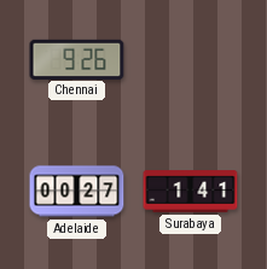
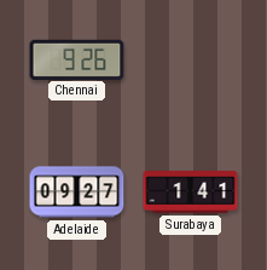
Adelaide: 00:27 -> 09:27 (77, 193)
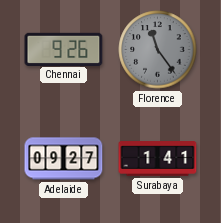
Florence: none -> 11:24 (158, 50)
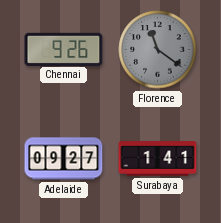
Florence: 11:24 -> 11:21 (158, 50)
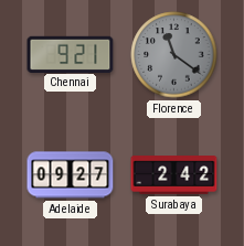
Chennai: 9:26 -> 9:21 (71, 54)
Surabaya: 1:41 -> 2:42 (174, 175)
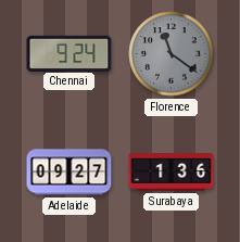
Chennai: 9:21 -> 9:24 (70, 53)
Surabaya: 2:42 -> 1:36 (172, 173)
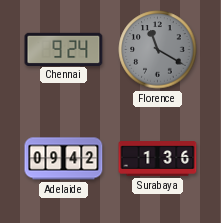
Florence: 11:21 -> 11:20 (158, 50)
Adelaide: 09:27 -> 09:42 (64, 159)
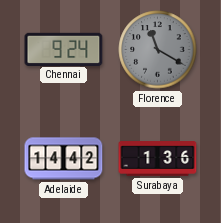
Adelaide: 09:42 -> 14:42 (64, 159)
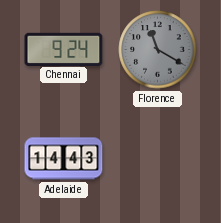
Adelaide: 14:42 -> 14:43 (64, 159)
Surabaya: 1:36 -> none (158, 159)
